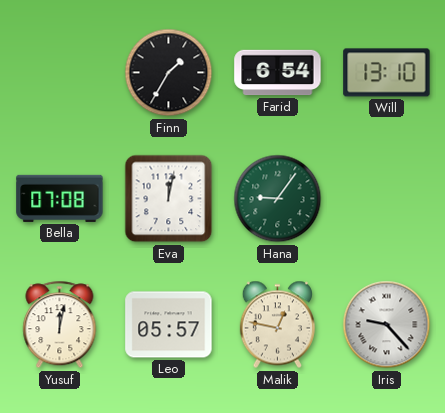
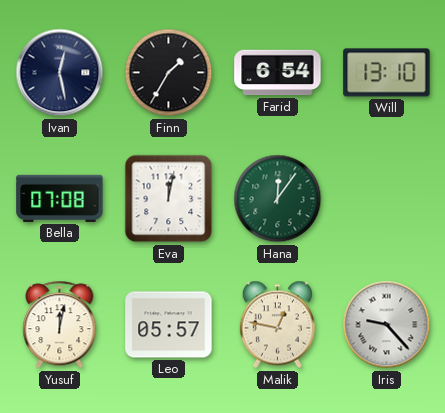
Ivan: none -> 12:28 (60, 73)
Hana: 9:06 -> 12:06 (278, 199)
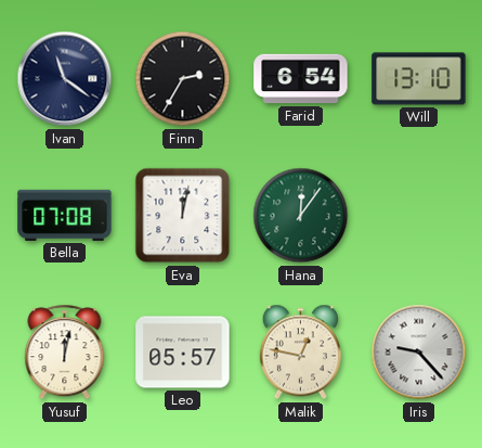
Ivan: 12:28 -> 11:21 (65, 79)
Finn: 1:35 -> 2:35 (183, 79)
